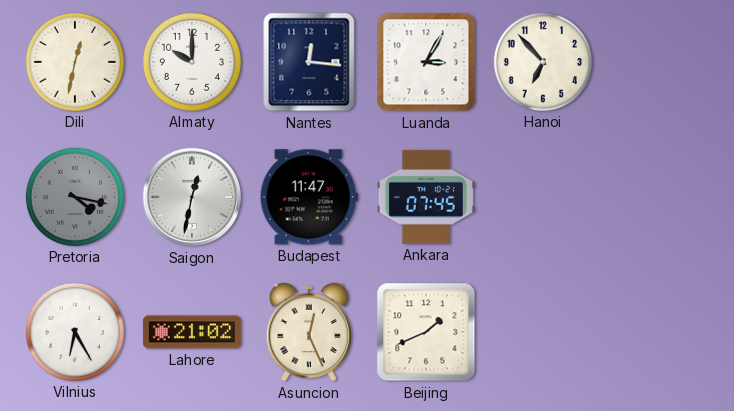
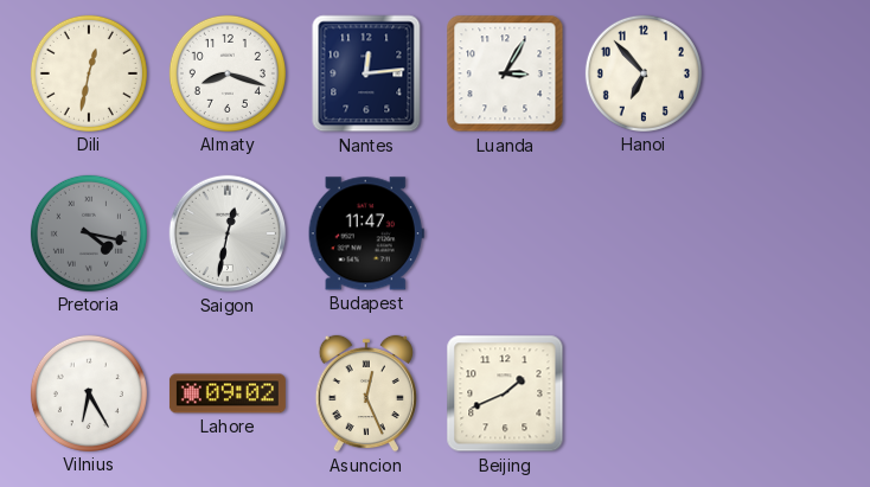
Almaty: 10:00 -> 8:18 (228, 73)
Nantes: 12:16 -> 12:14 (366, 73)
Ankara: 07:45 -> none (426, 197)
Lahore: 21:02 -> 09:02 (228, 393)
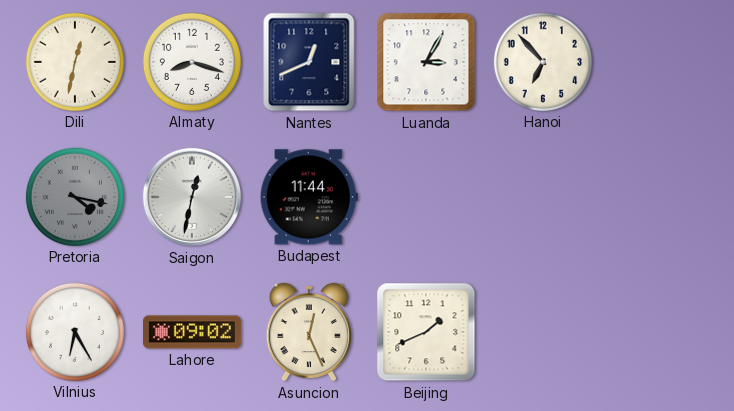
Nantes: 12:14 -> 12:41 (309, 62)
Budapest: 11:47 -> 11:44 (309, 197)
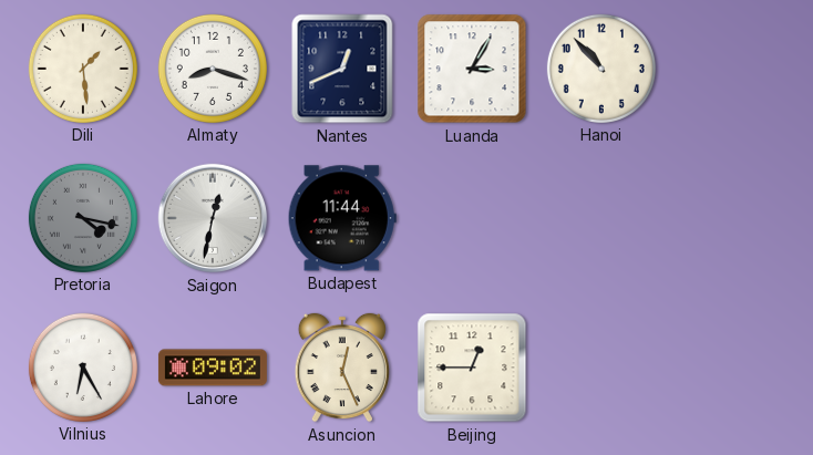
Dili: 12:32 -> 1:29 (83, 69)
Hanoi: 6:53 -> 10:53 (601, 69)
Beijing: 1:41 -> 12:45 (472, 368)
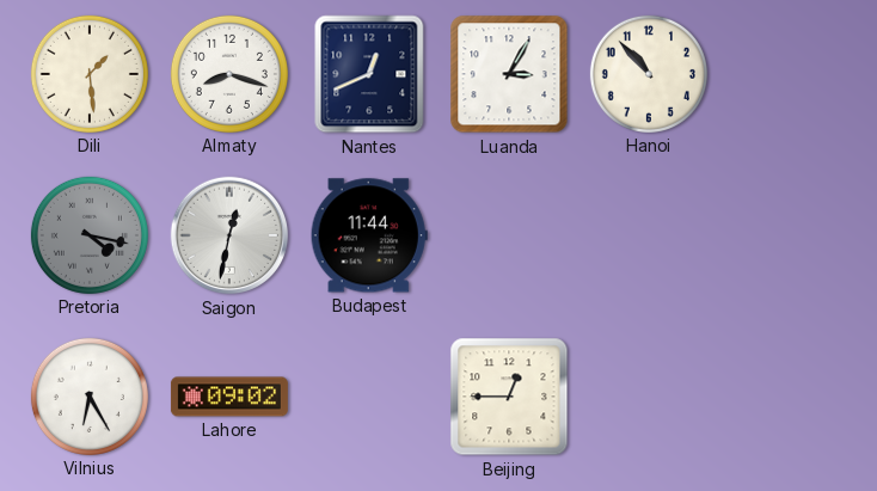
Asuncion: 12:26 -> none (342, 368)
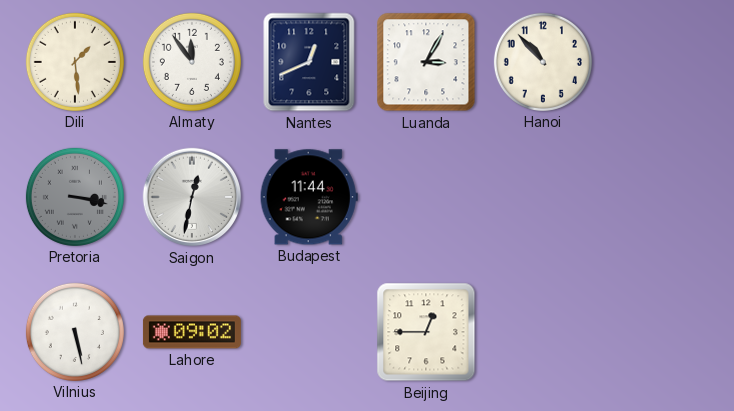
Almaty: 8:18 -> 11:54 (192, 62)
Pretoria: 4:17 -> 3:17 (75, 197)
Vilnius: 6:25 -> 5:28 (75, 332)
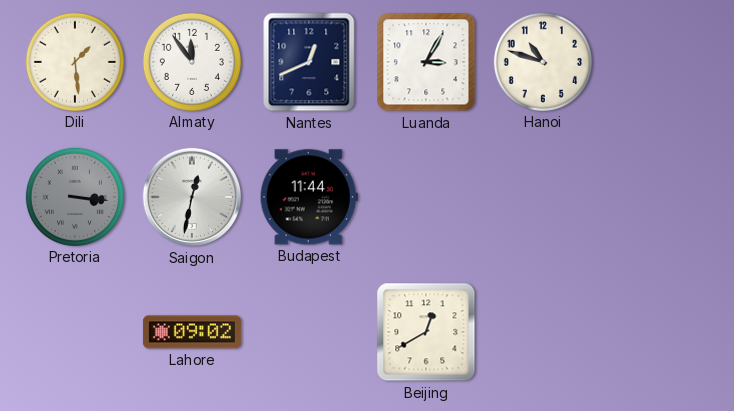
Hanoi: 10:53 -> 10:48 (543, 62)
Pretoria: 3:17 -> 3:16 (75, 197)
Vilnius: 5:28 -> none (75, 332)
Beijing: 12:45 -> 12:40 (426, 332)
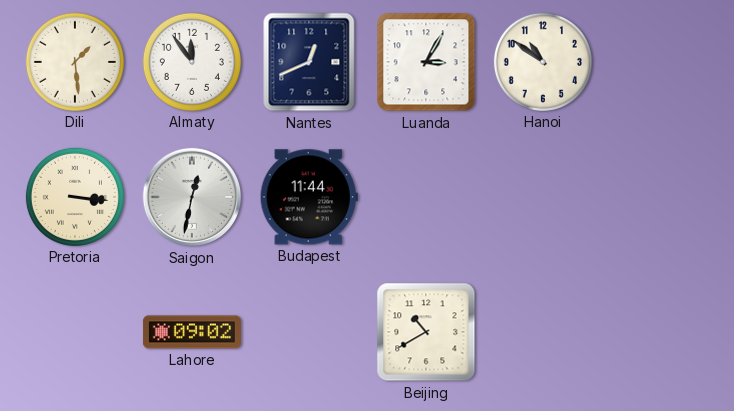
Hanoi: 10:48 -> 10:51 (543, 62)
Pretoria dial: grey -> cream (75, 197)
Beijing: 12:40 -> 10:40 (426, 332)
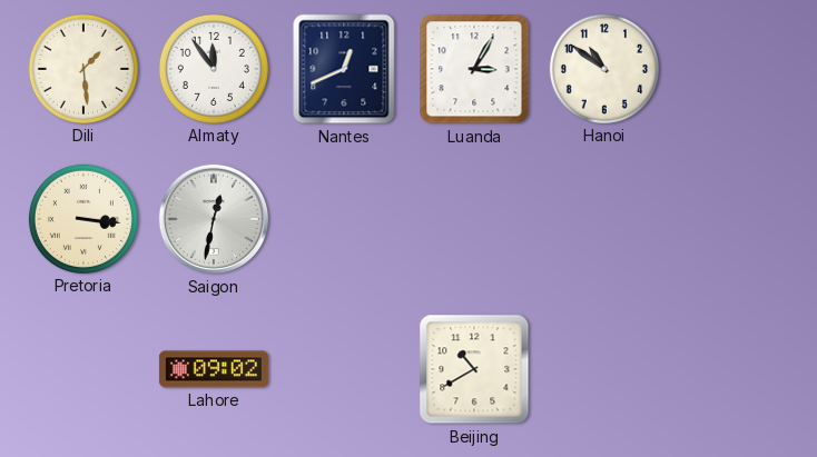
Budapest: 11:44 -> none (309, 197)
